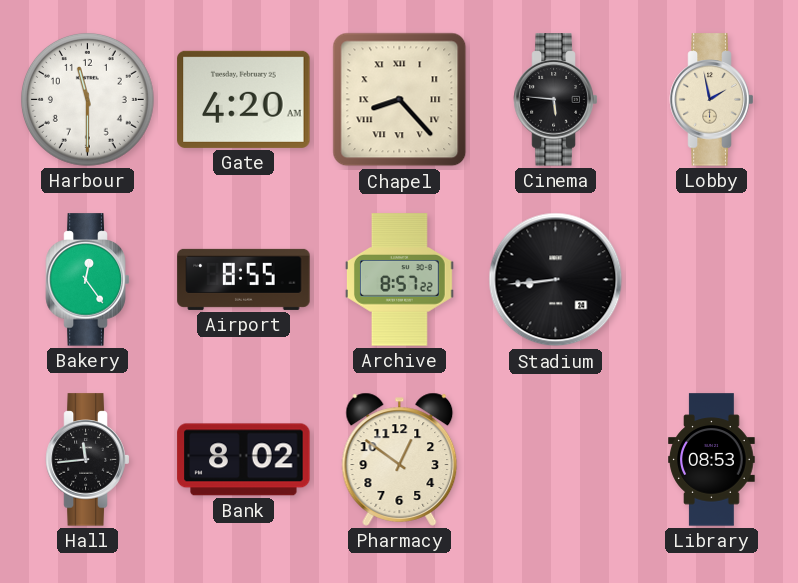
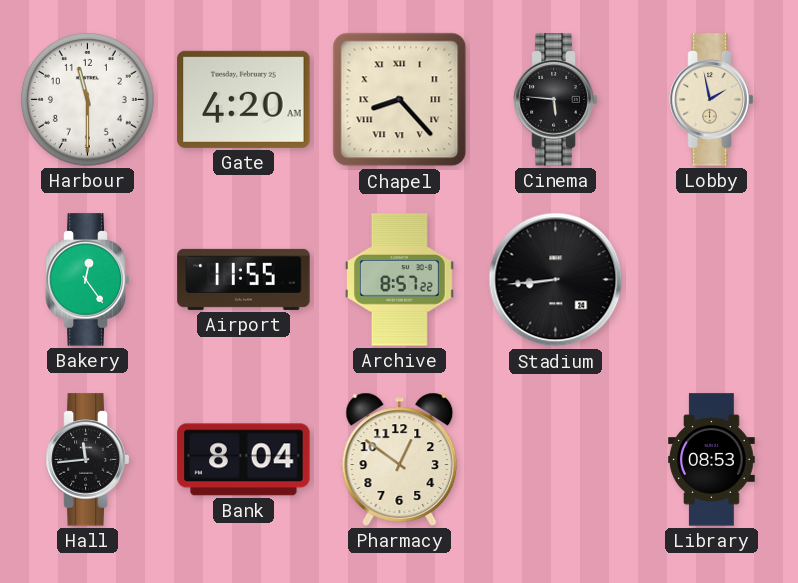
Airport: 8:55 -> 11:55 (244, 279)
Bank: 8:02 -> 8:04 (244, 460)
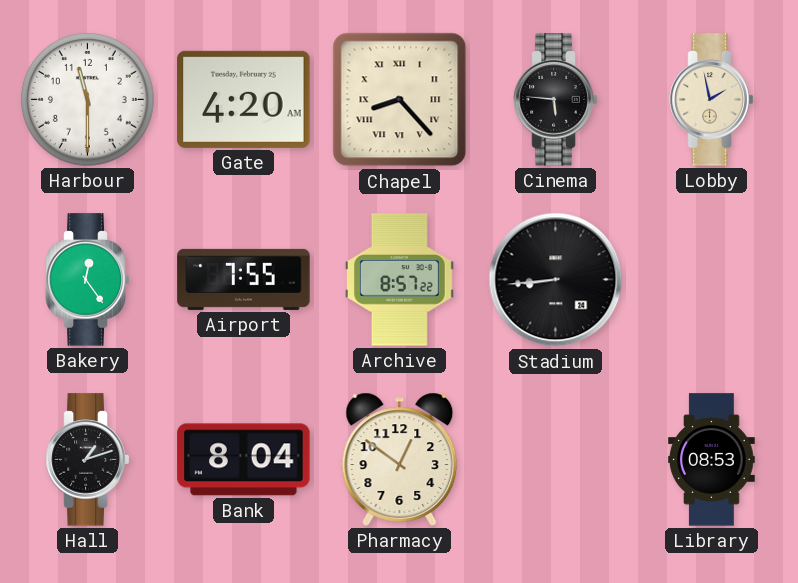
Airport: 11:55 -> 7:55 (244, 279)
Hall: 11:44 -> 1:12 (88, 460)
